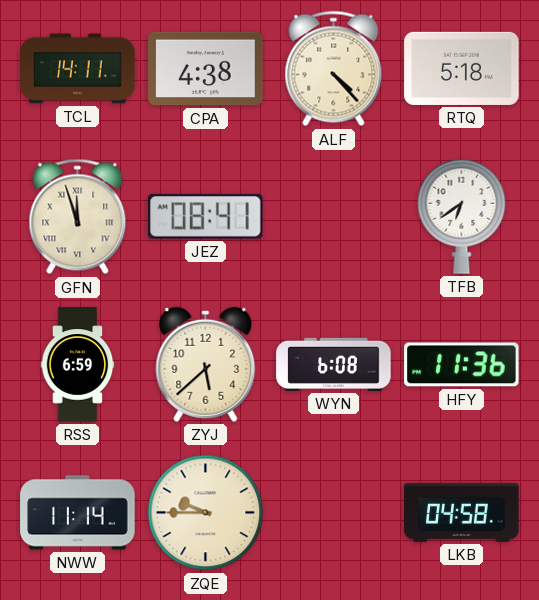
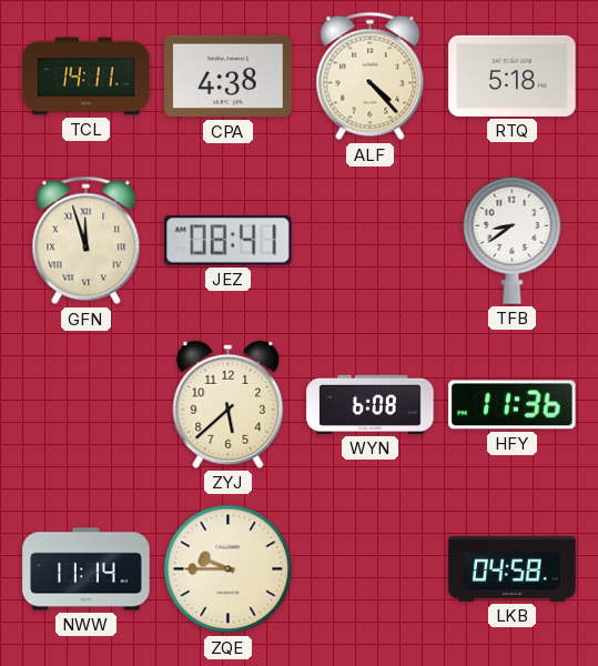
TFB: 6:39 -> 8:39 (513, 240)
RSS: 6:59 -> none (78, 365)
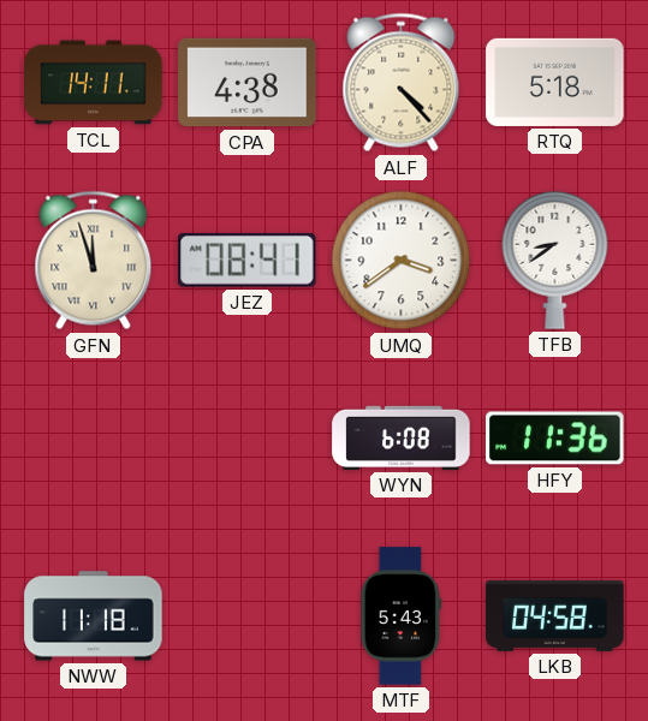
UMQ: none -> 3:39 (402, 261)
ZYJ: 5:38 -> none (229, 404)
NWW: 11:14 -> 11:18 (94, 616)
ZQE: 9:45 -> none (229, 569)
MTF: none -> 5:43 (402, 616)
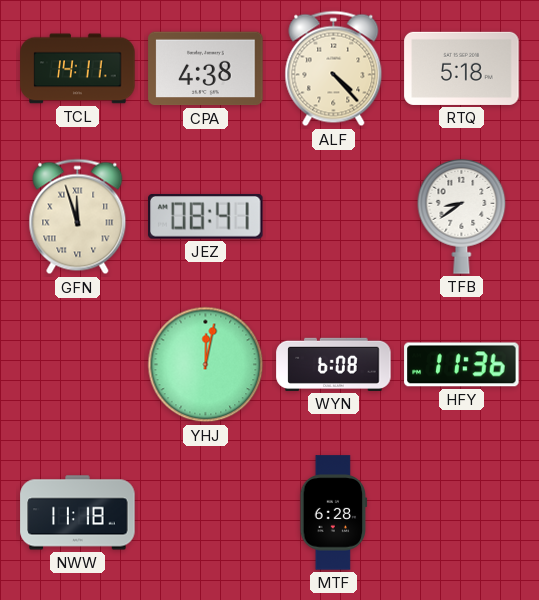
UMQ: 3:39 -> none (402, 261)
YHJ: none -> 12:02 (206, 365)
MTF: 5:43 -> 6:28 (334, 513)
LKB: 04:58 -> none (555, 615)
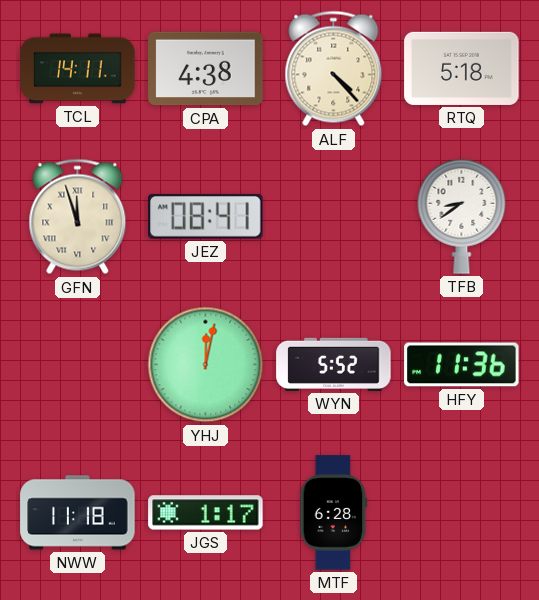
WYN: 6:08 -> 5:52 (334, 364)
JGS: none -> 1:17 (206, 513)
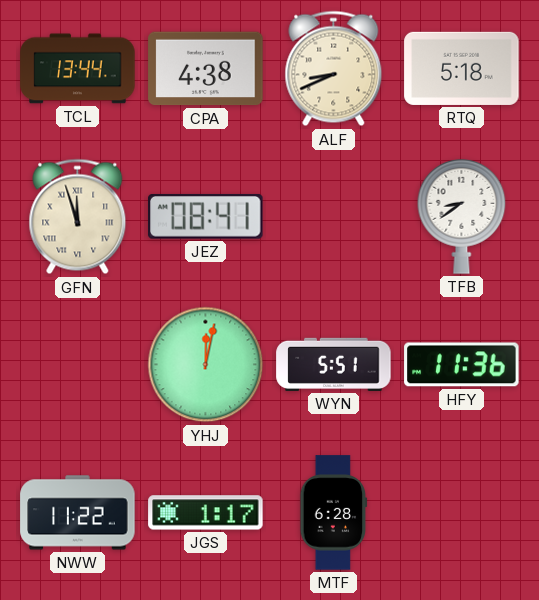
TCL: 14:11 -> 13:44 (78, 69)
ALF: 4:23 -> 8:41 (334, 69)
WYN: 5:52 -> 5:51 (334, 364)
NWW: 11:18 -> 11:22 (78, 513)
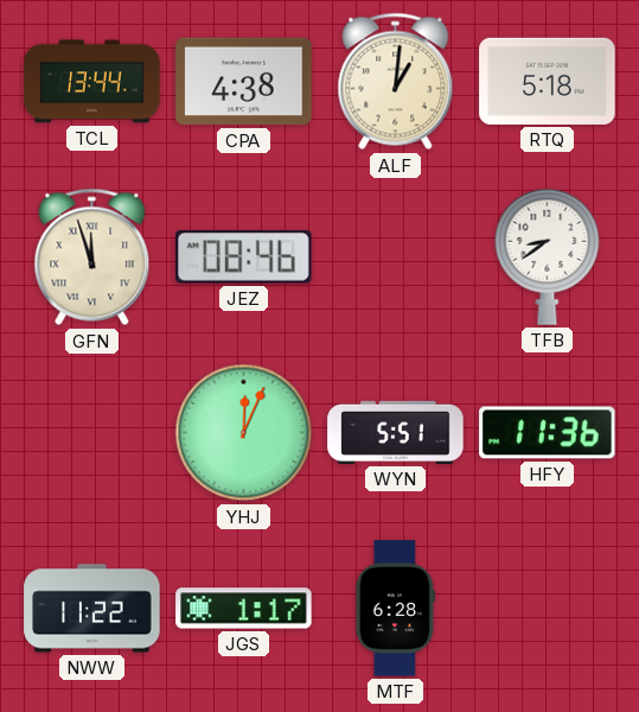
ALF: 8:41 -> 1:01 (396, 82)
JEZ: 08:41 -> 08:46 (244, 256)
YHJ: 12:02 -> 12:04 (244, 433)
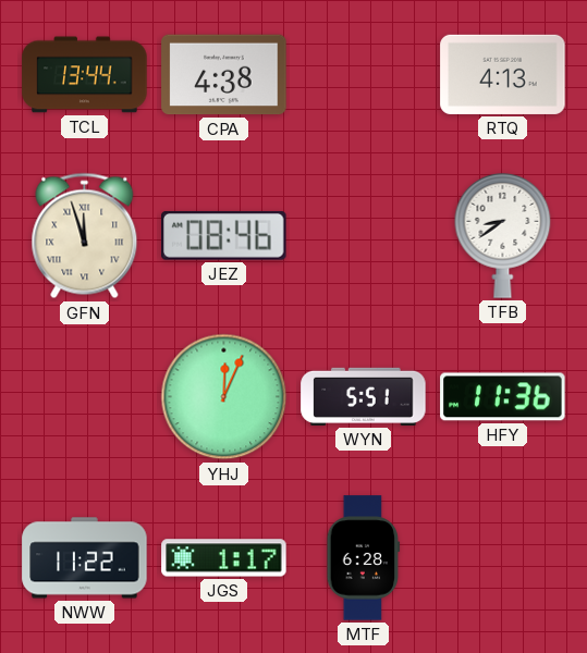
ALF: 1:01 -> none (396, 82)
RTQ: 5:18 -> 4:13 (503, 74)
